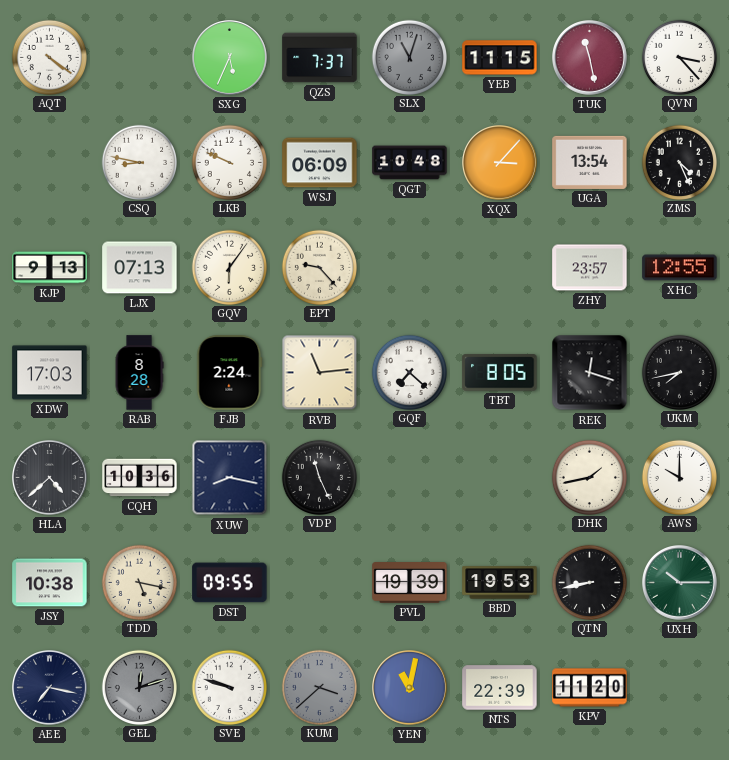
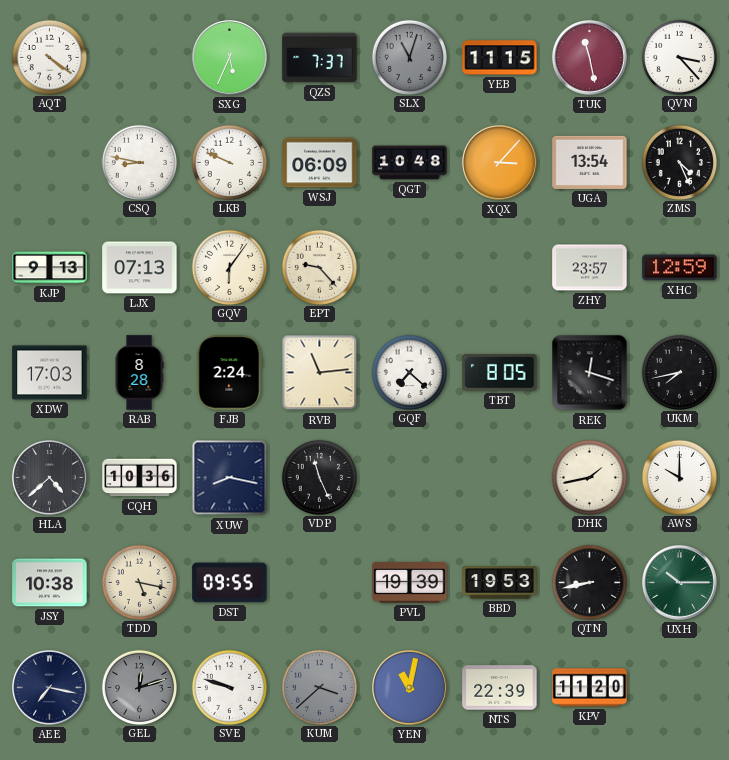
XHC: 12:55 -> 12:59 (680, 268)
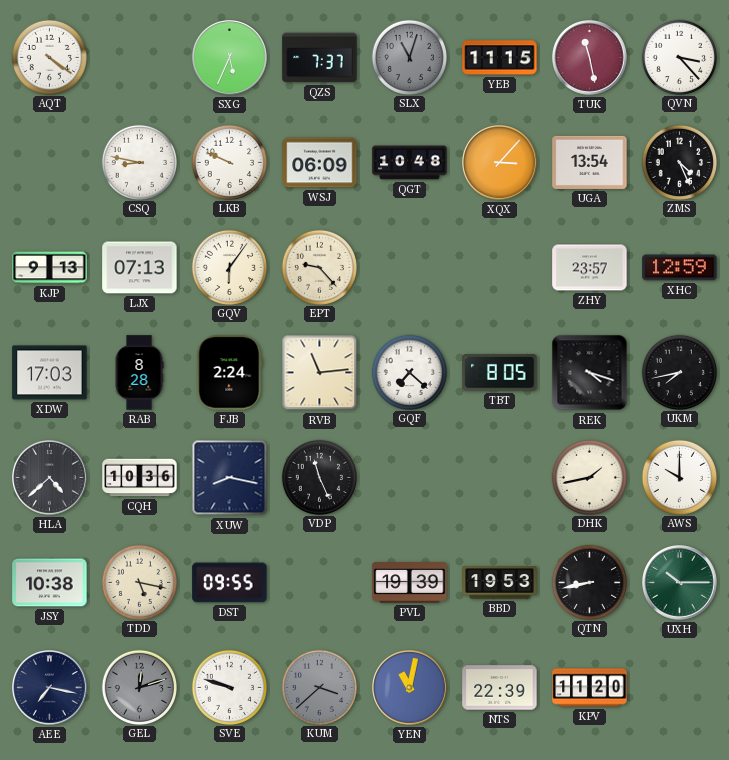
REK: 12:18 -> 4:18 (590, 373)
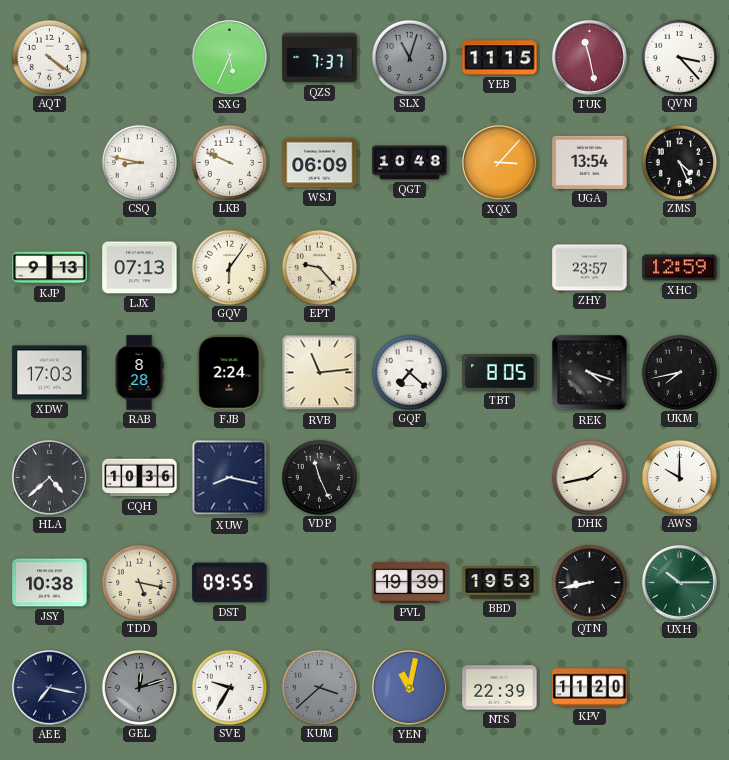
SVE: 9:48 -> 9:35 (229, 687)
